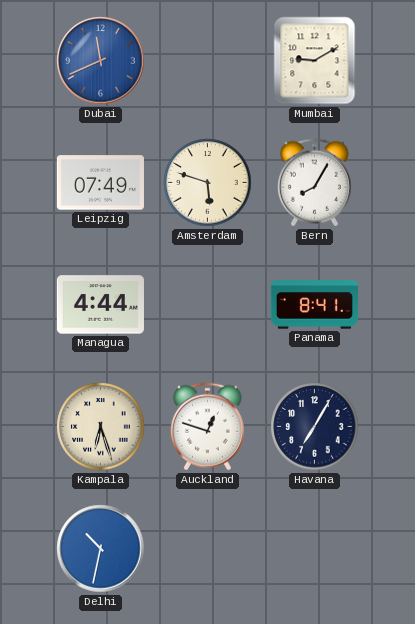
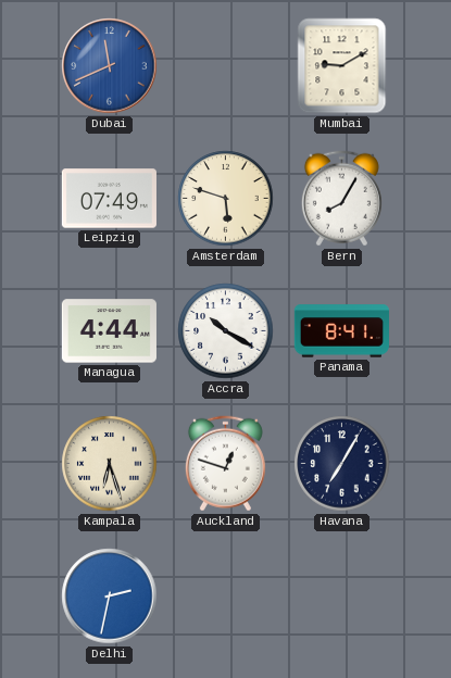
Accra: none -> 10:20 (226, 331)
Delhi: 10:32 -> 2:32 (110, 597)
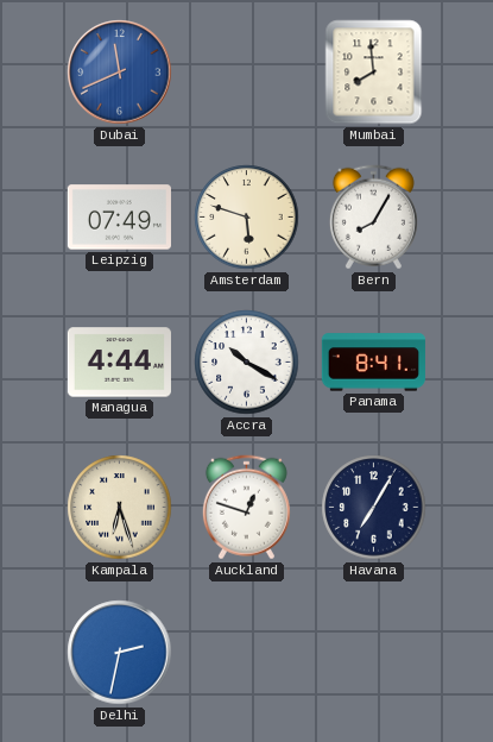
Mumbai: 9:10 -> 7:59 (374, 73)
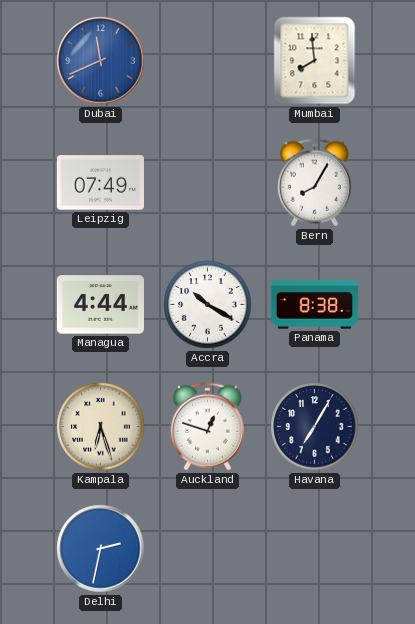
Amsterdam: 5:48 -> none (247, 218)
Panama: 8:41 -> 8:38 (314, 305)
